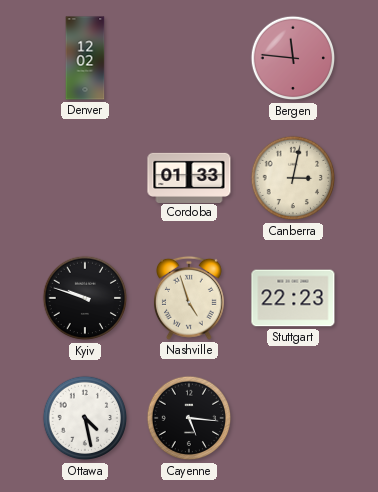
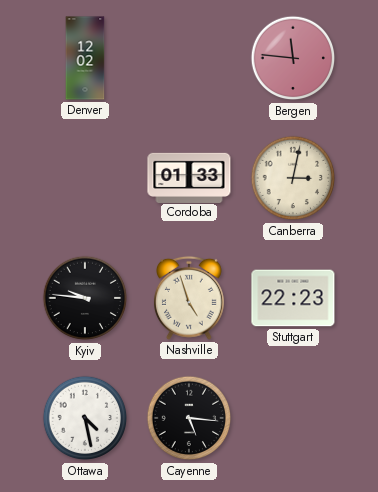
Kyiv: 9:48 -> 9:46 (85, 298)
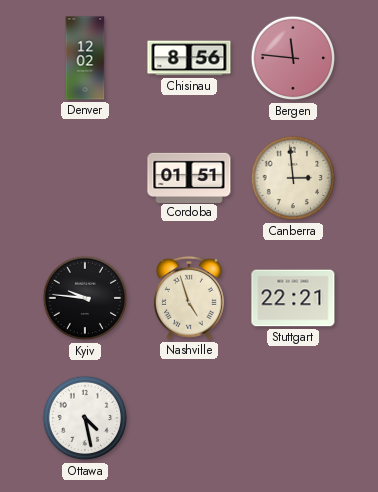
Chisinau: none -> 8:56 (189, 58)
Cordoba: 01:33 -> 01:51 (189, 177)
Canberra: 3:02 -> 2:59 (293, 178)
Stuttgart: 22:23 -> 22:21 (293, 298)
Cayenne: 5:16 -> none (189, 418)
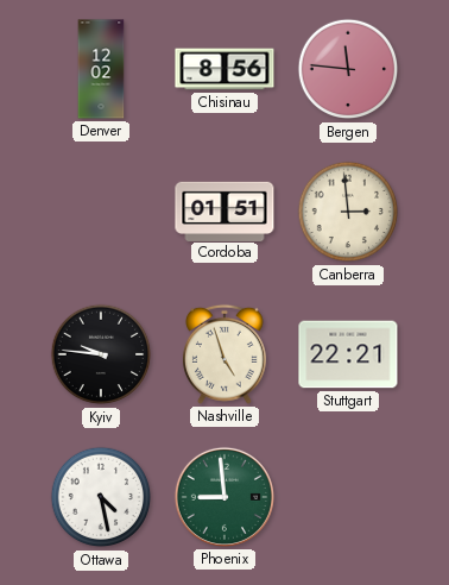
Phoenix: none -> 8:59 (224, 497)
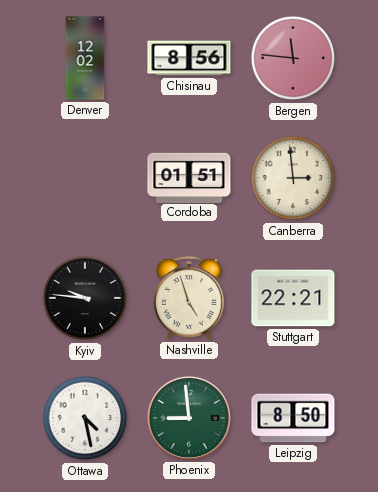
Leipzig: none -> 8:50 (293, 418)
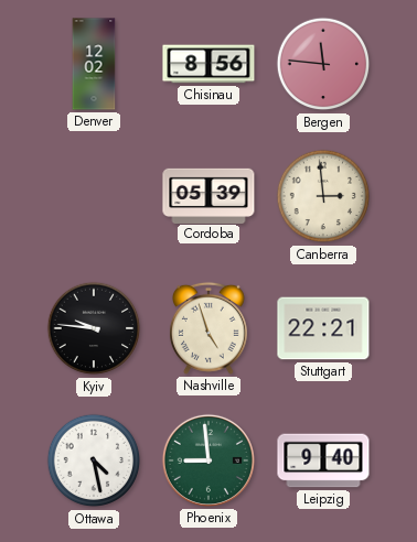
Cordoba: 01:51 -> 05:39 (209, 195)
Leipzig: 8:50 -> 9:40 (323, 460)
